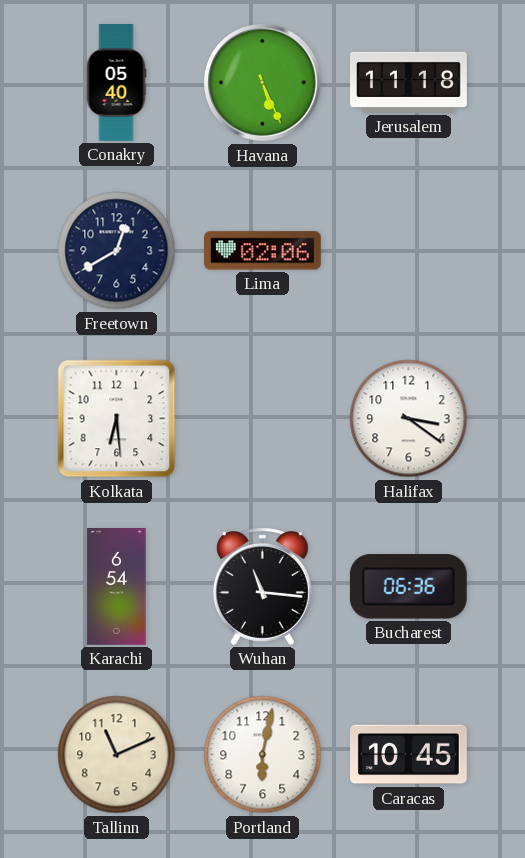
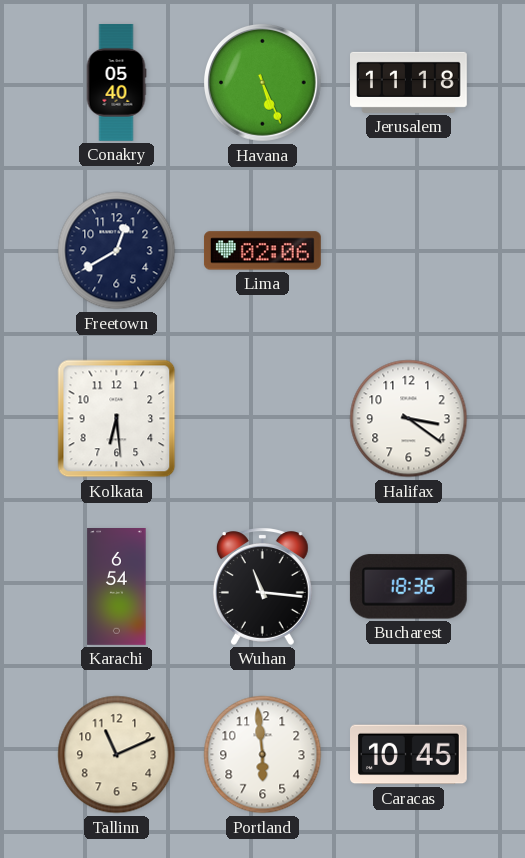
Bucharest: 06:36 -> 18:36 (408, 587)
Portland: 6:02 -> 5:59 (263, 755)
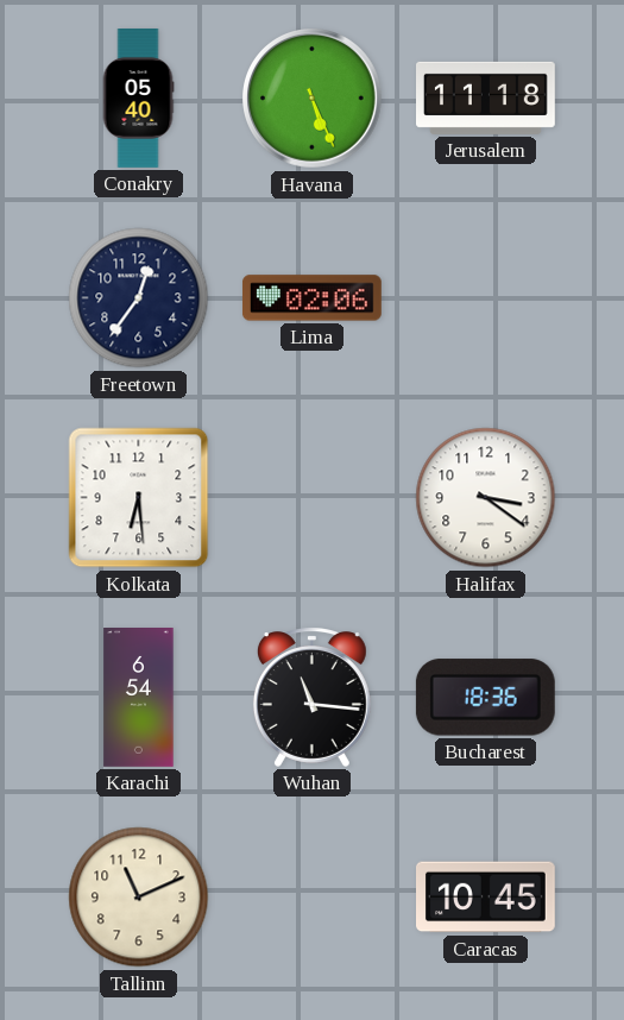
Freetown: 12:40 -> 12:36 (139, 298)
Portland: 5:59 -> none (263, 755)
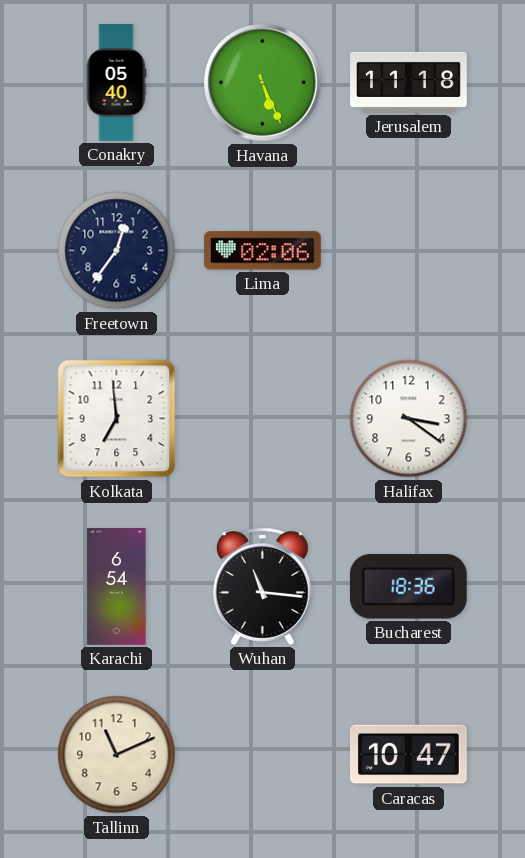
Kolkata: 6:29 -> 6:59 (117, 419)
Caracas: 10:45 -> 10:47 (409, 755)
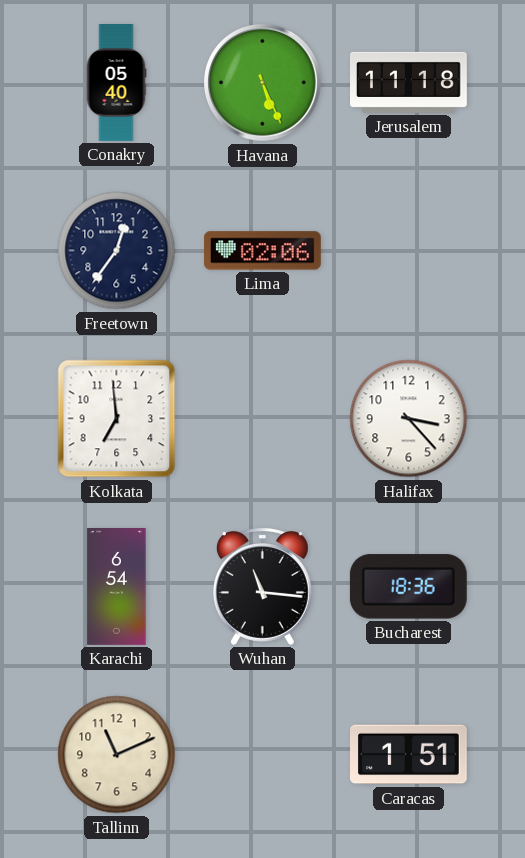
Halifax: 3:21 -> 3:23 (409, 419)
Caracas: 10:47 -> 1:51 (409, 755)
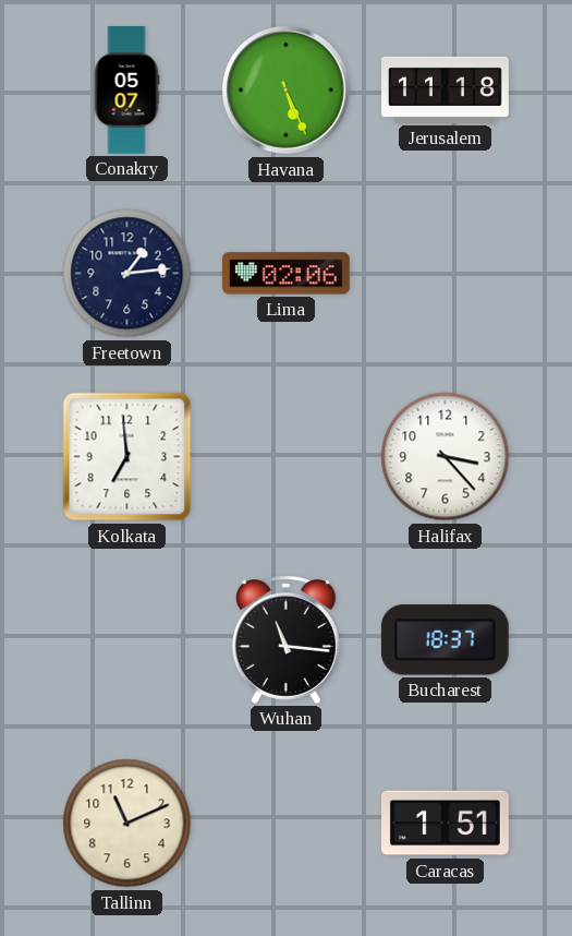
Conakry: 05:40 -> 05:07 (126, 91)
Freetown: 12:36 -> 1:14 (127, 274)
Karachi: 6:54 -> none (117, 587)
Bucharest: 18:36 -> 18:37 (445, 640)
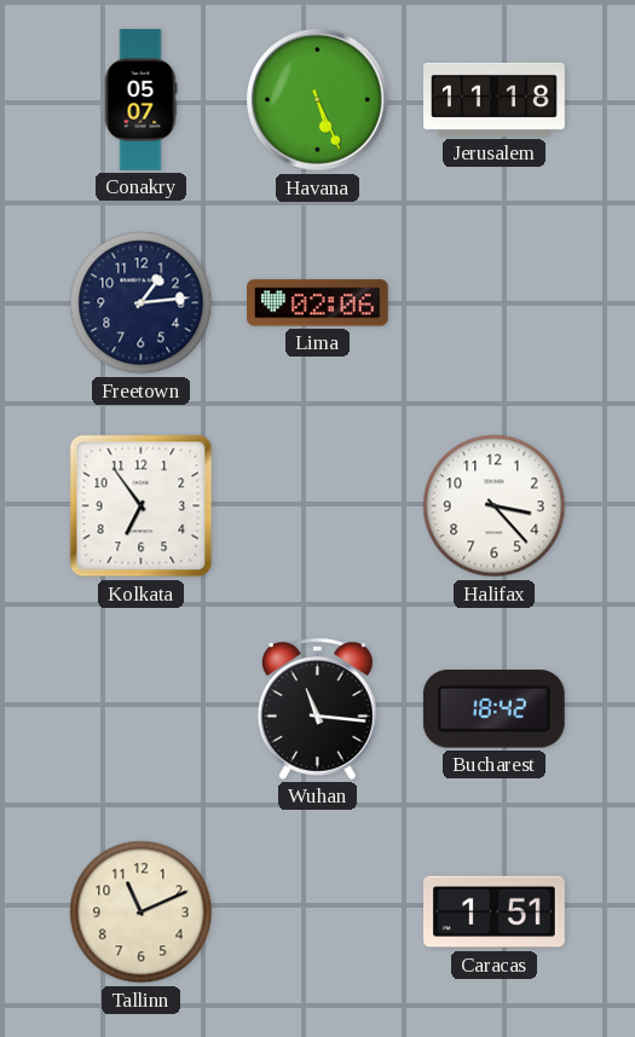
Kolkata: 6:59 -> 6:54 (142, 506)
Bucharest: 18:37 -> 18:42 (493, 709)
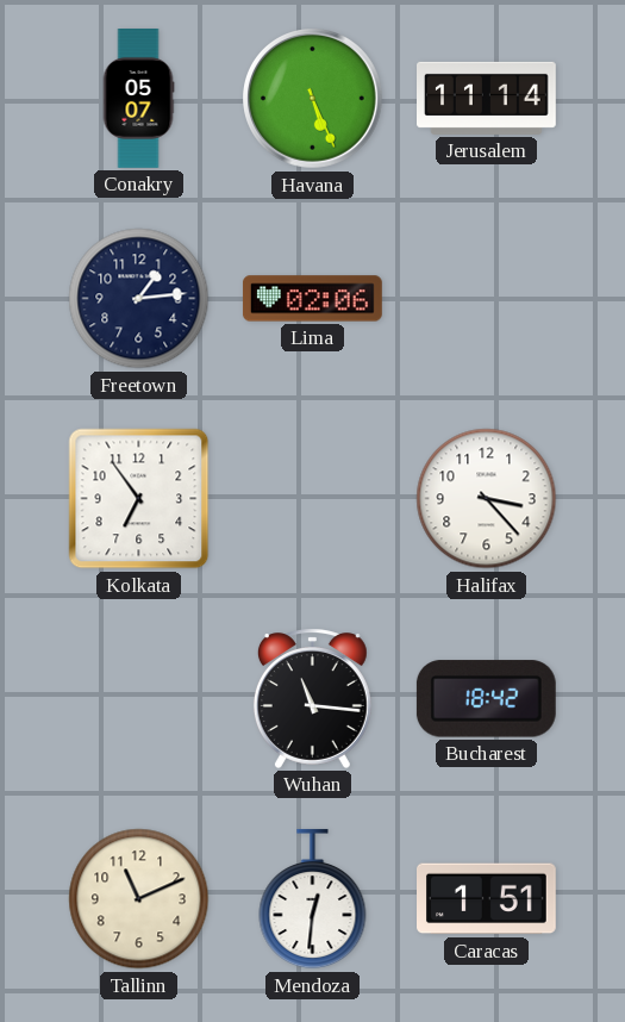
Jerusalem: 11:18 -> 11:14 (487, 98)
Mendoza: none -> 12:31 (313, 899)
